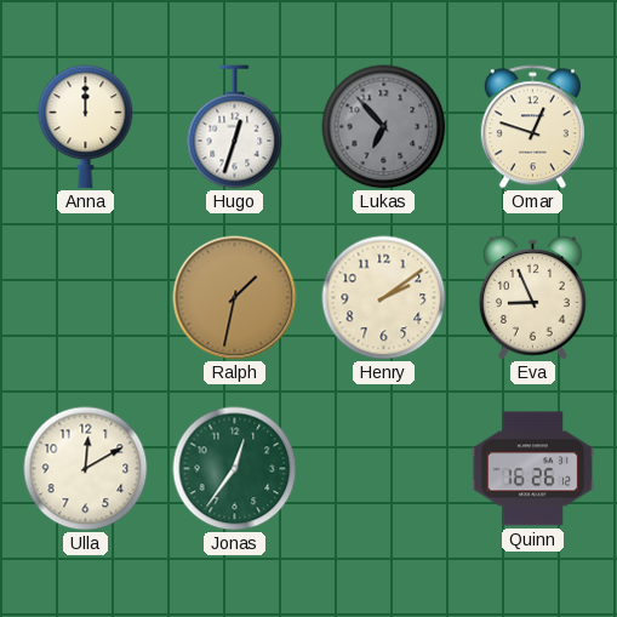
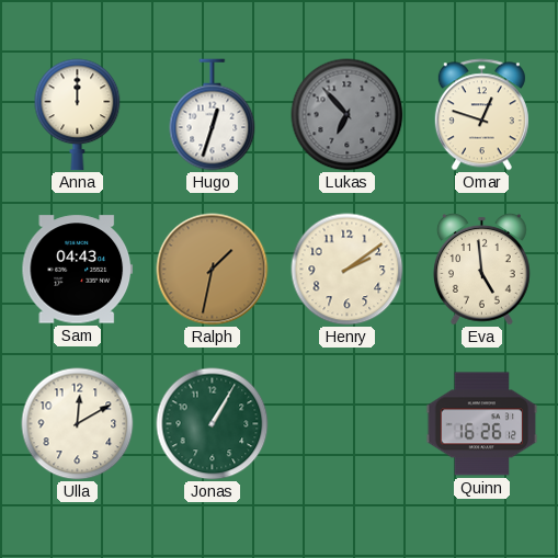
Sam: none -> 04:43 (78, 270)
Eva: 8:56 -> 4:59 (481, 269)
Jonas: 12:36 -> 1:05 (213, 424)
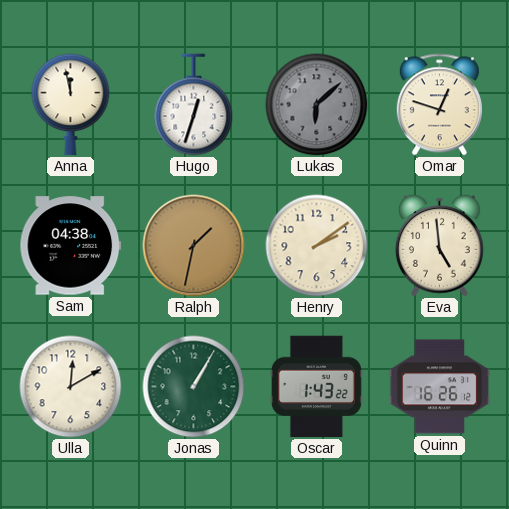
Anna: 12:00 -> 11:58 (71, 105)
Lukas: 6:53 -> 6:08 (317, 105)
Sam: 04:43 -> 04:38 (71, 246)
Oscar: none -> 1:43 (316, 387)
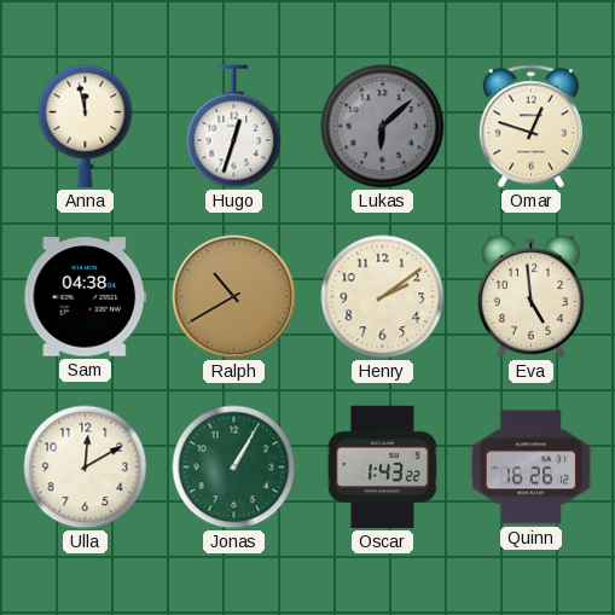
Ralph: 1:32 -> 10:40 (234, 297)
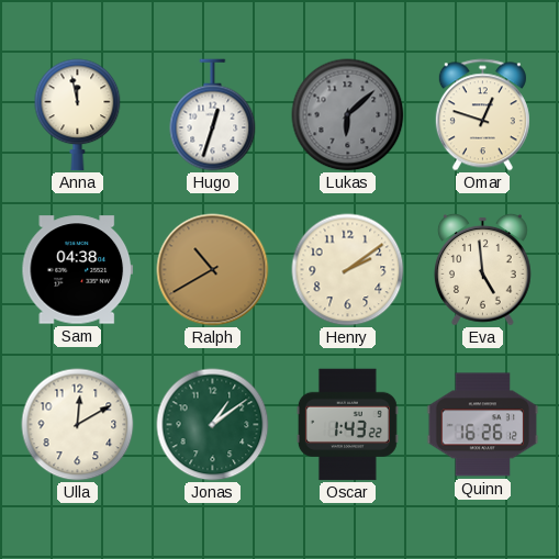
Jonas: 1:05 -> 1:09 (213, 425)
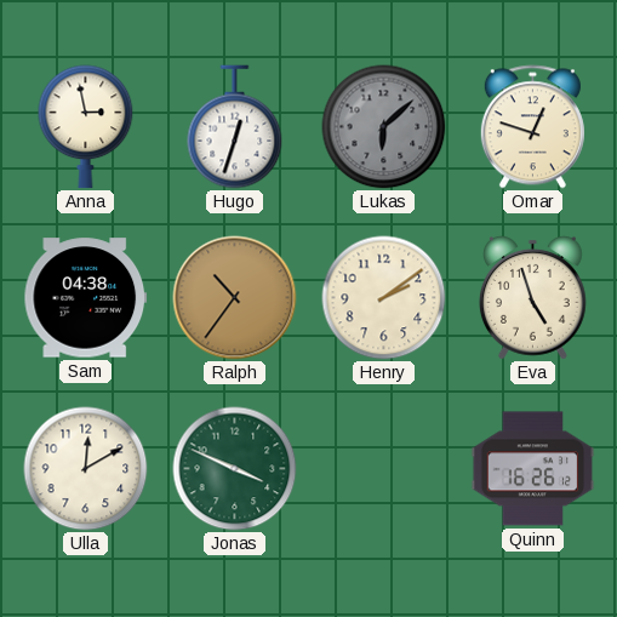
Anna: 11:58 -> 2:58 (86, 127)
Ralph: 10:40 -> 10:36 (235, 298)
Eva: 4:59 -> 4:57 (532, 297)
Jonas: 1:09 -> 3:49 (235, 469)
Oscar: 1:43 -> none (347, 425)
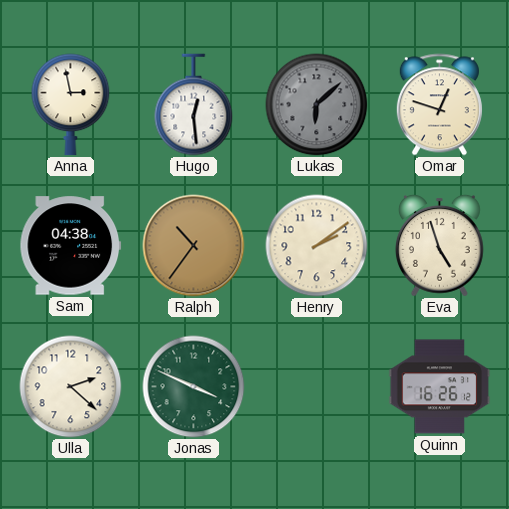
Hugo: 12:33 -> 12:29 (194, 105)
Ulla: 12:10 -> 2:22 (71, 387)
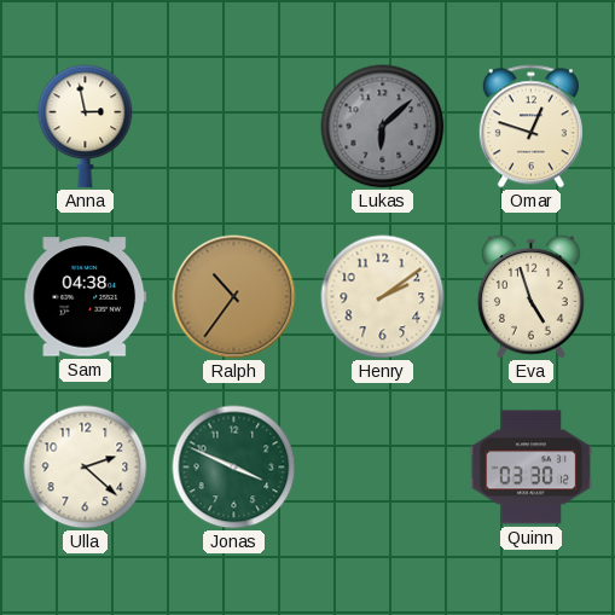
Hugo: 12:29 -> none (194, 105)
Quinn: 16:26 -> 03:30 (532, 468)
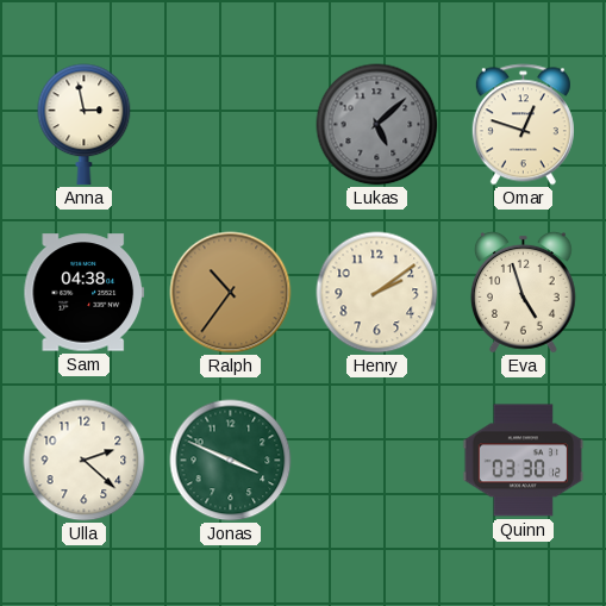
Lukas: 6:08 -> 5:08 (377, 125)
